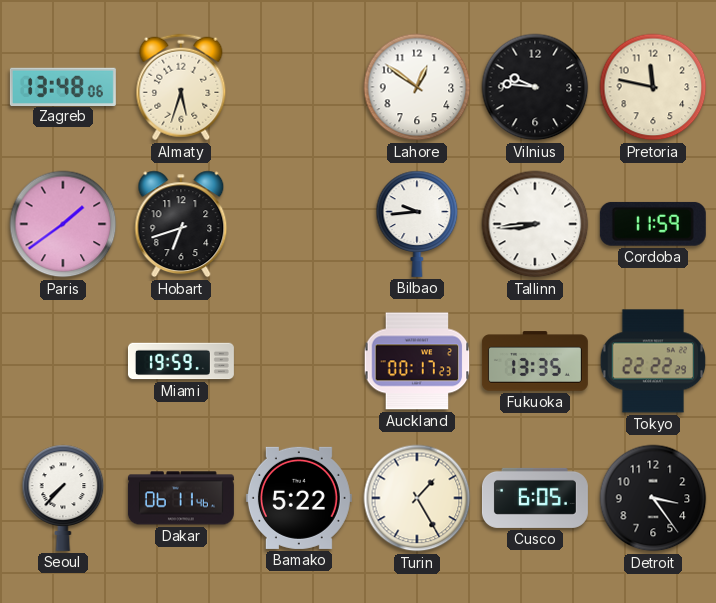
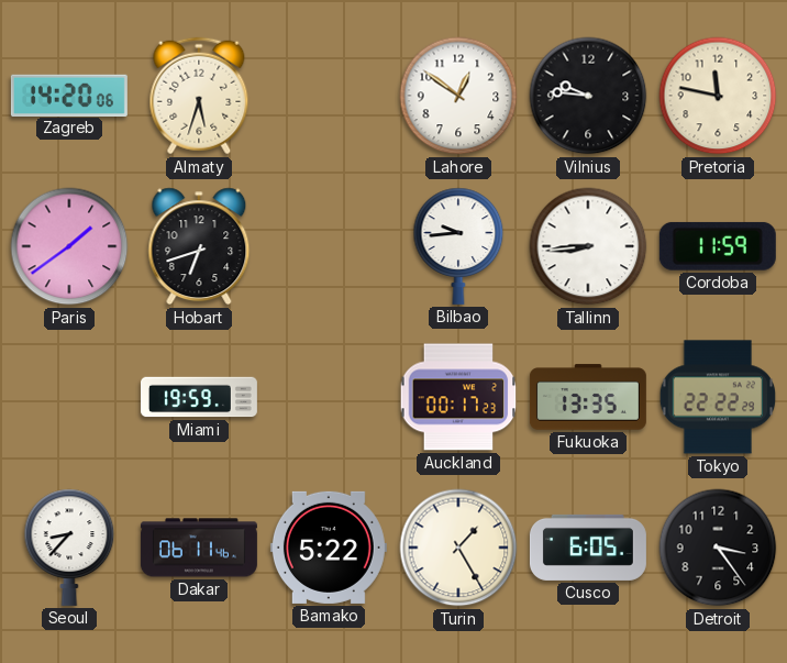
Zagreb: 13:48 -> 14:20 (69, 95)
Seoul: 7:37 -> 8:37 (69, 548)
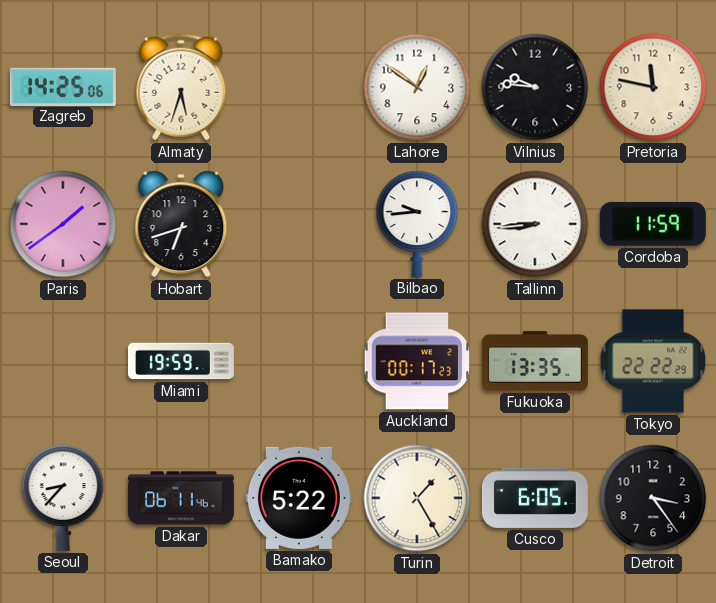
Zagreb: 14:20 -> 14:25 (63, 86)
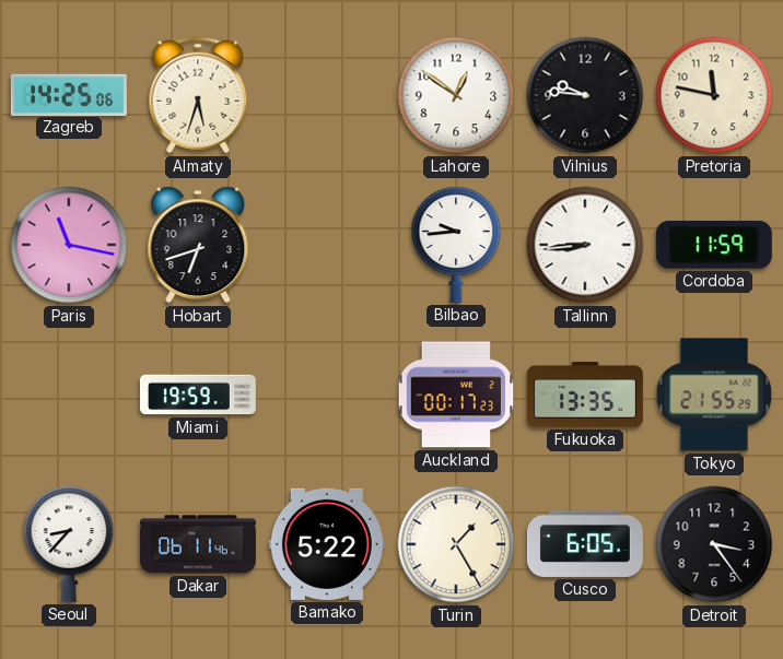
Paris: 1:39 -> 11:17 (69, 245)
Tokyo: 22:22 -> 21:55 (714, 395)
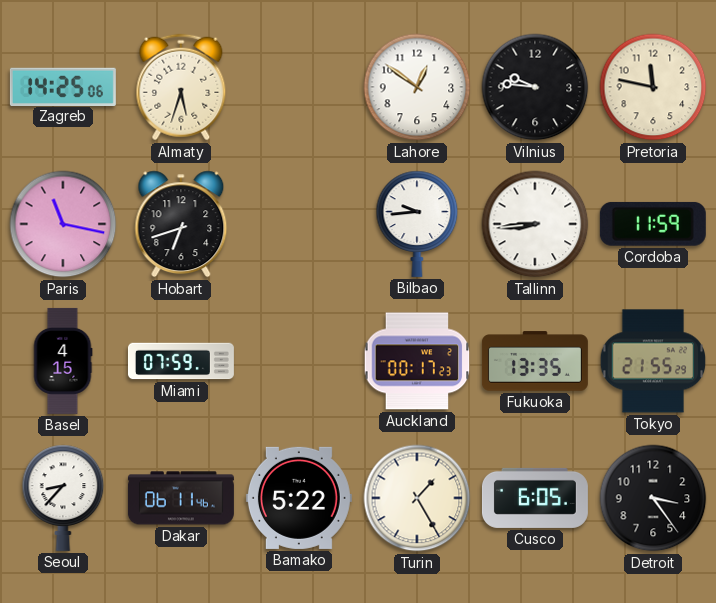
Basel: none -> 4:15 (63, 361)
Miami: 19:59 -> 07:59 (181, 361)
